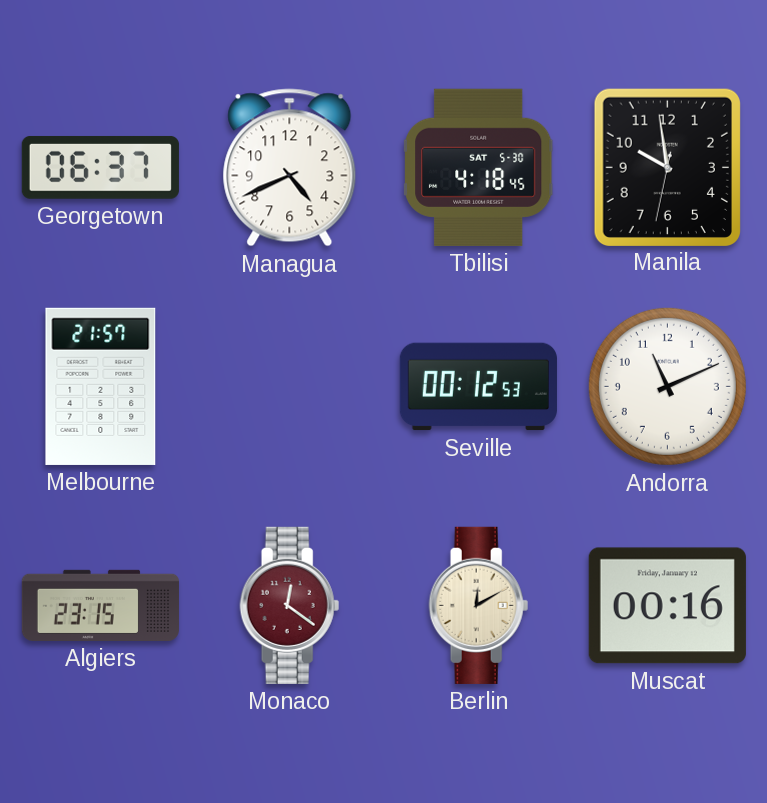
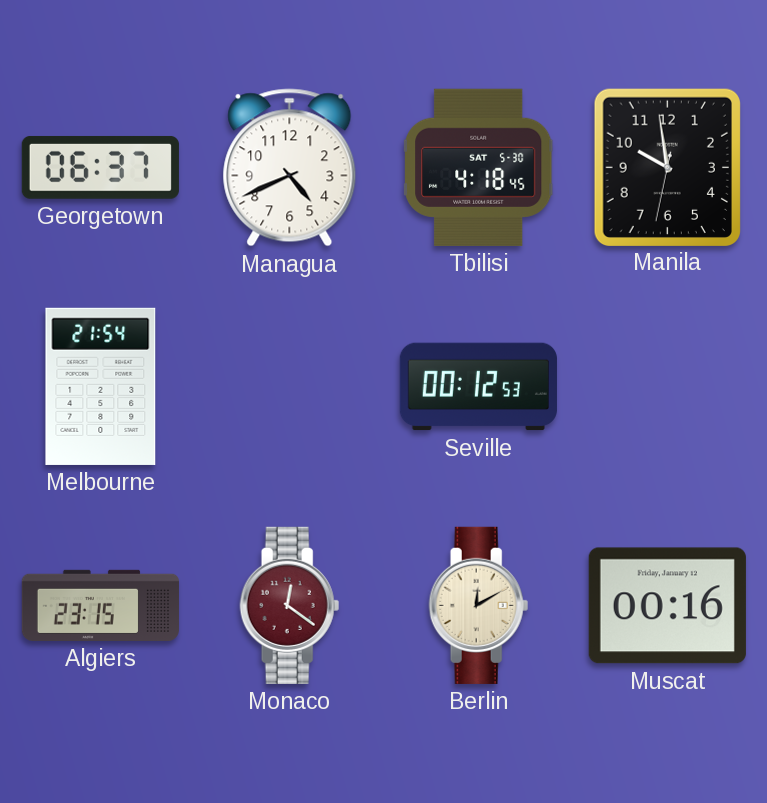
Melbourne: 21:57 -> 21:54 (101, 386)
Andorra: 11:11 -> none (667, 386)
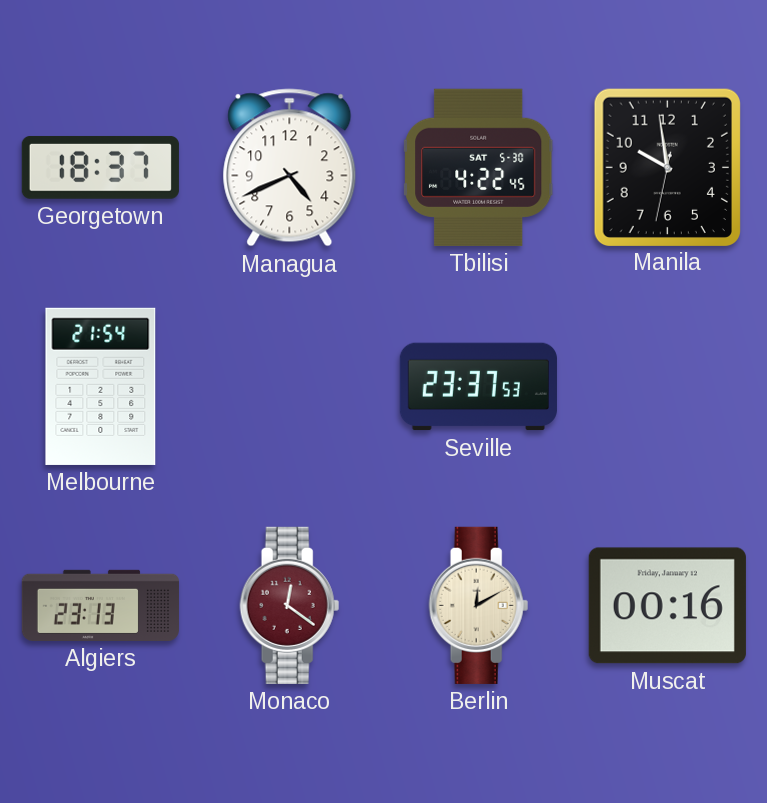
Georgetown: 06:37 -> 18:37 (100, 167)
Tbilisi: 4:18 -> 4:22 (479, 167)
Seville: 00:12 -> 23:37 (478, 387)
Algiers: 23:15 -> 23:13 (100, 605)
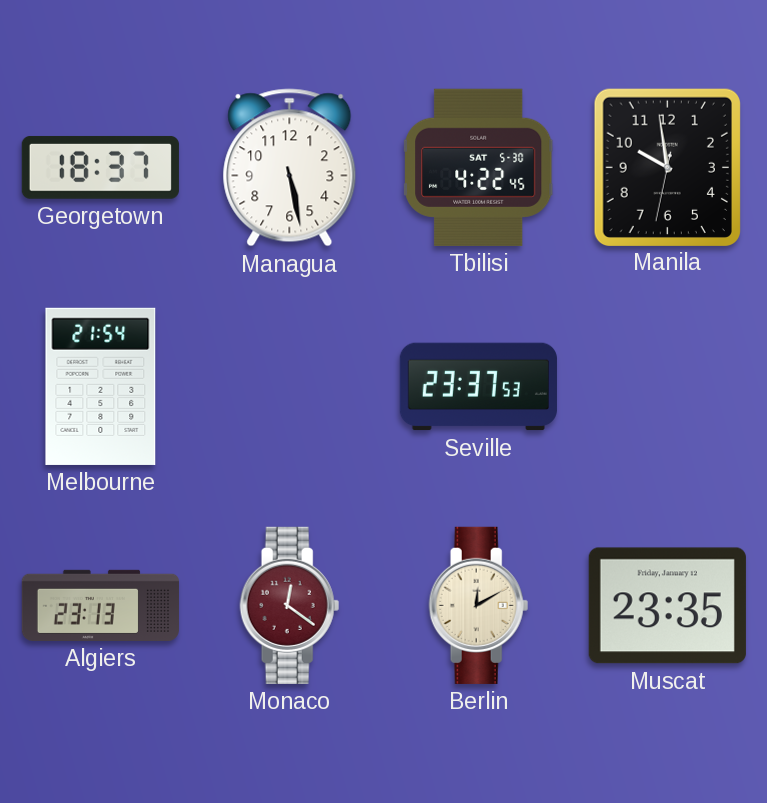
Managua: 4:41 -> 5:28 (290, 168)
Muscat: 00:16 -> 23:35 (667, 606)
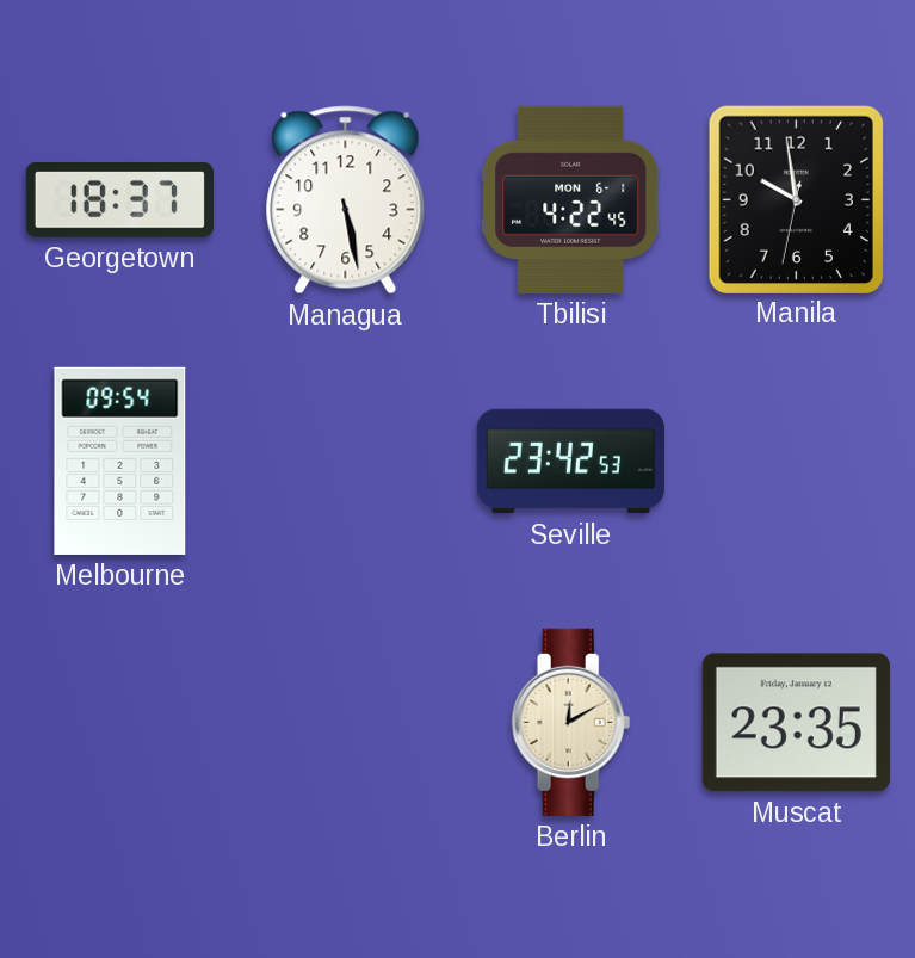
Tbilisi date: SAT 5-30 -> MON 6-1 (571, 199)
Melbourne: 21:54 -> 09:54 (120, 461)
Seville: 23:37 -> 23:42 (570, 462)
Algiers: 23:13 -> none (100, 605)
Monaco: 12:21 -> none (290, 605)
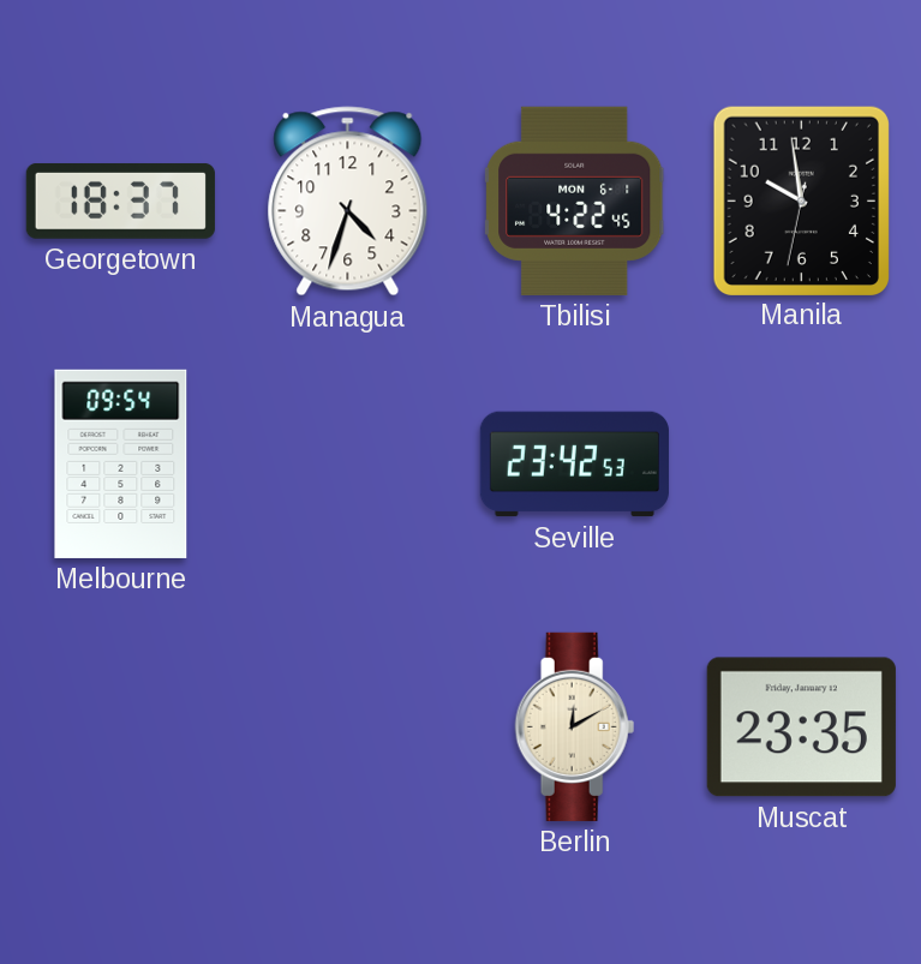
Managua: 5:28 -> 4:33 (348, 202)
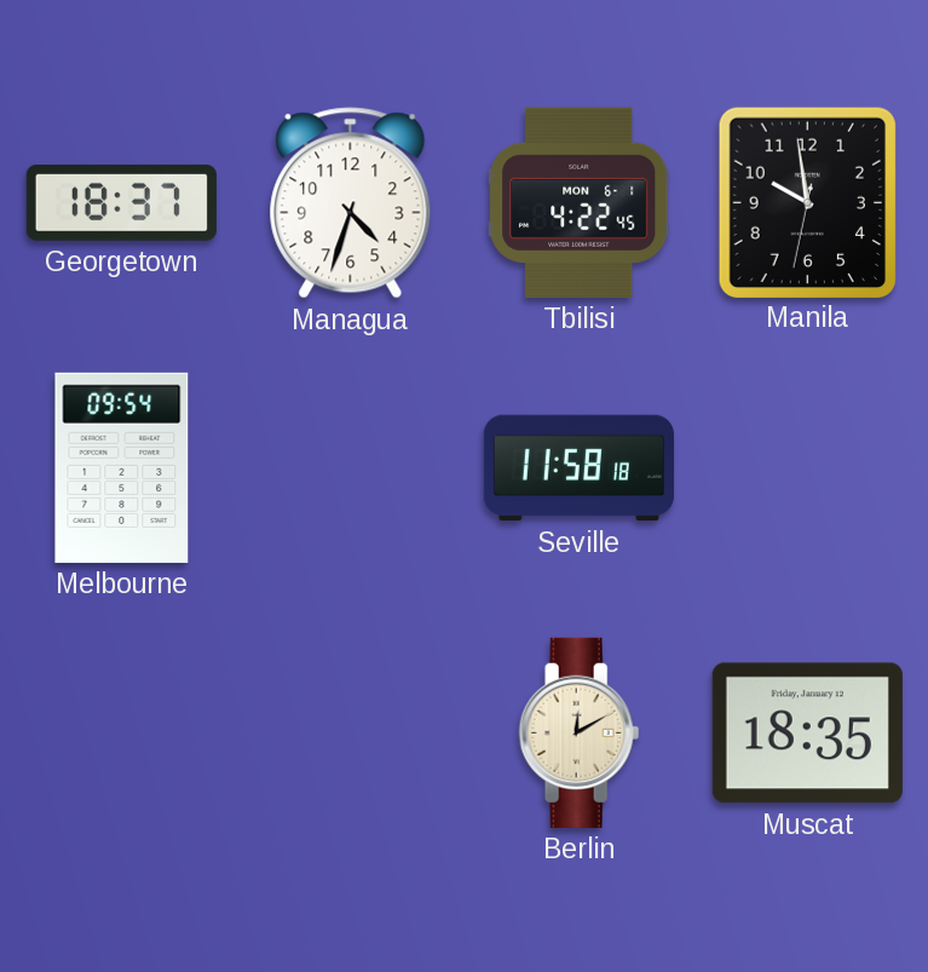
Seville: 23:42 -> 11:58 (578, 468)
Muscat: 23:35 -> 18:35 (807, 734)
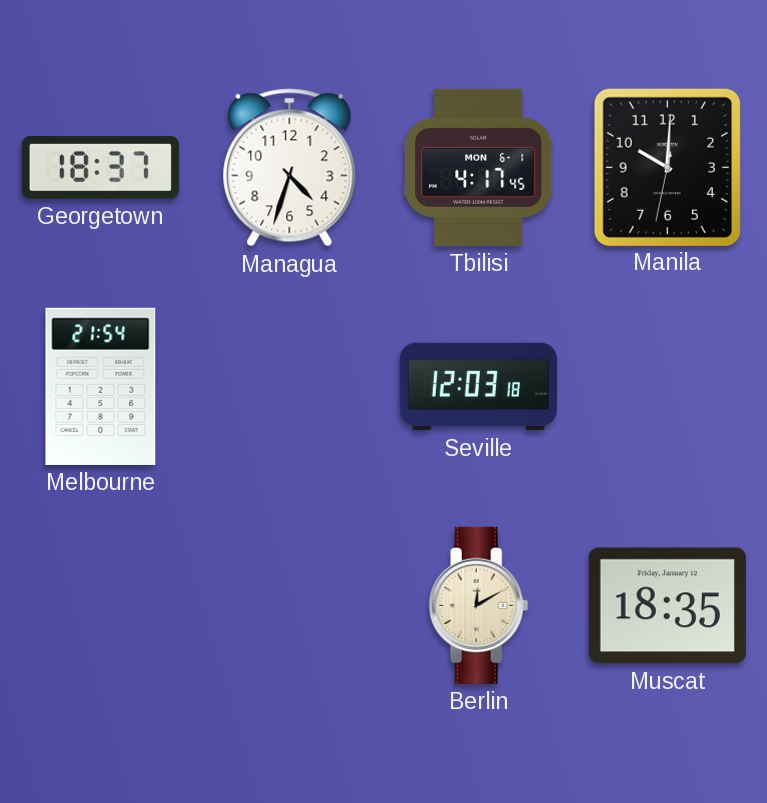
Tbilisi: 4:22 -> 4:17 (479, 167)
Manila: 9:58 -> 10:00 (667, 167)
Melbourne: 09:54 -> 21:54 (101, 386)
Seville: 11:58 -> 12:03 (478, 387)
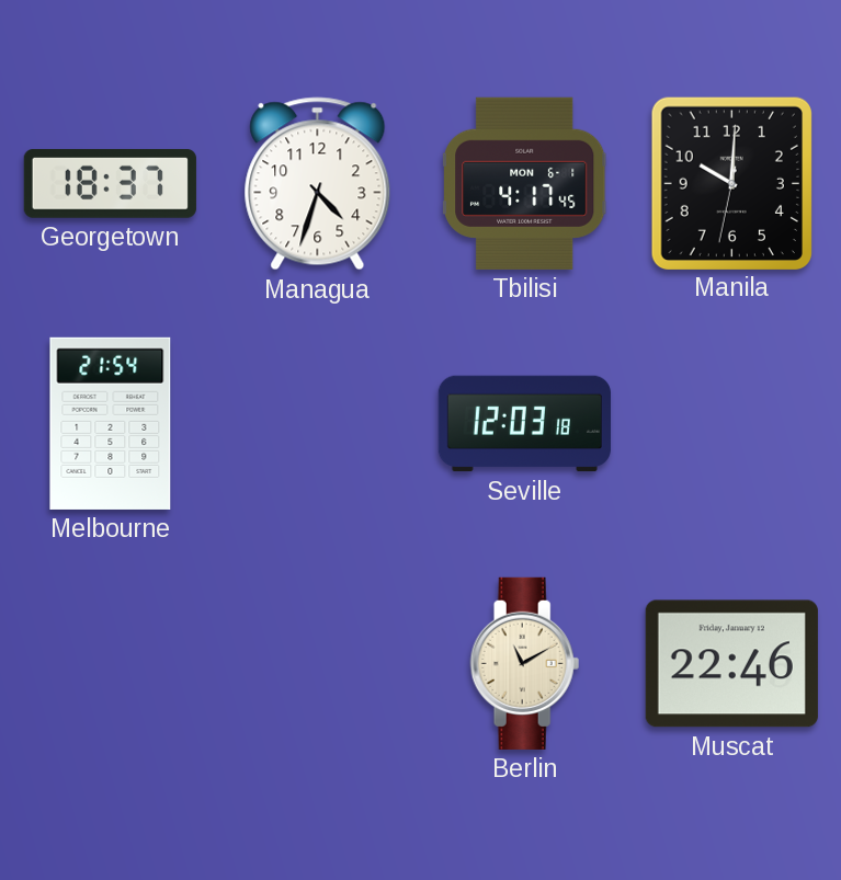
Berlin: 12:10 -> 11:10 (525, 663)
Muscat: 18:35 -> 22:46 (731, 664)
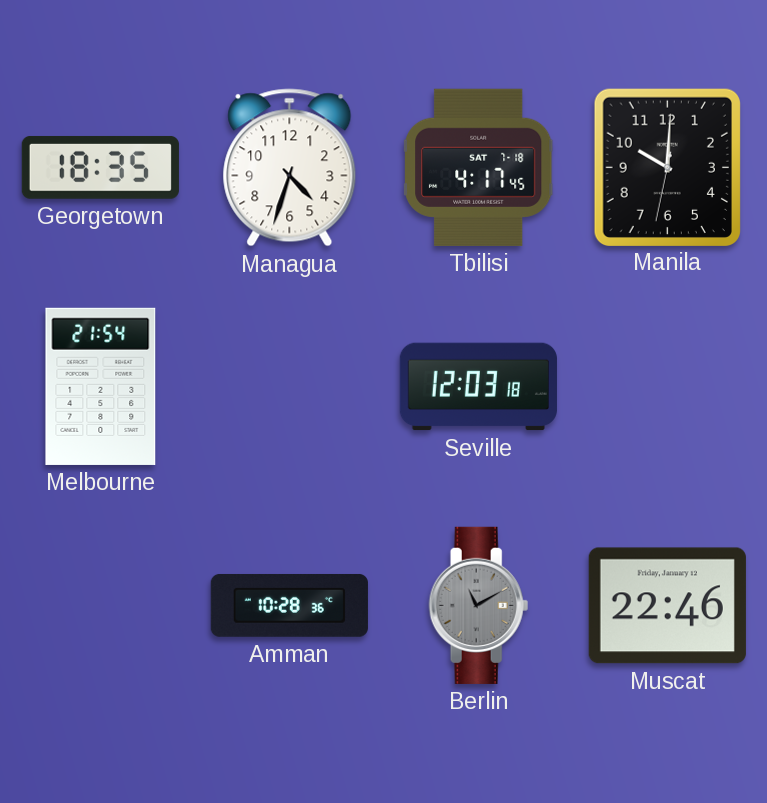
Georgetown: 18:37 -> 18:35 (100, 167)
Tbilisi date: MON 6-1 -> SAT 7-18 (479, 167)
Amman: none -> 10:28 (289, 605)
Berlin dial: cream -> grey (479, 605)
